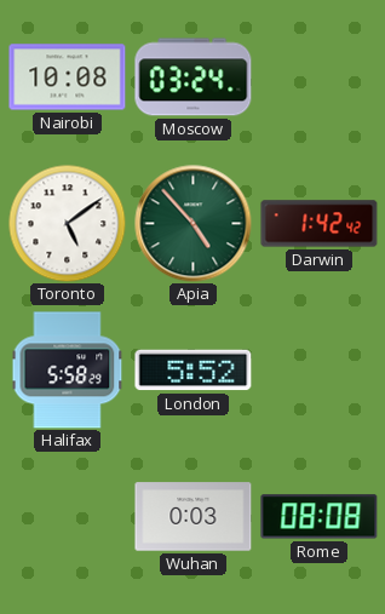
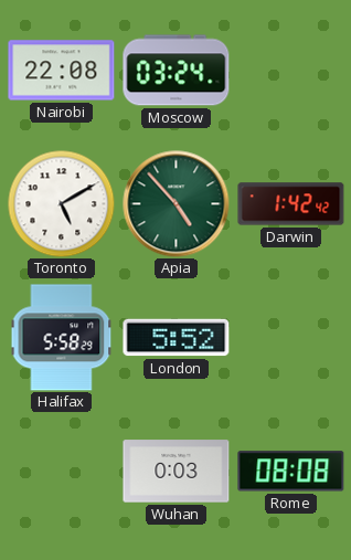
Nairobi: 10:08 -> 22:08 (62, 71)
Toronto: 5:09 -> 5:10 (61, 203)
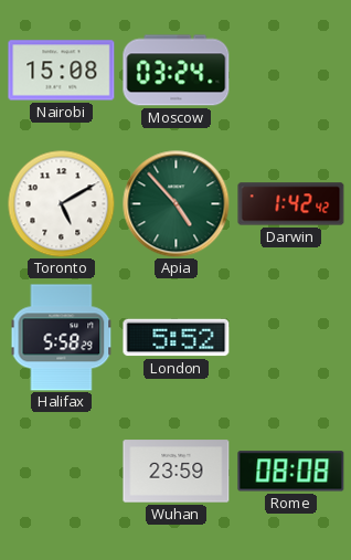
Nairobi: 22:08 -> 15:08 (62, 71)
Wuhan: 0:03 -> 23:59 (177, 472)
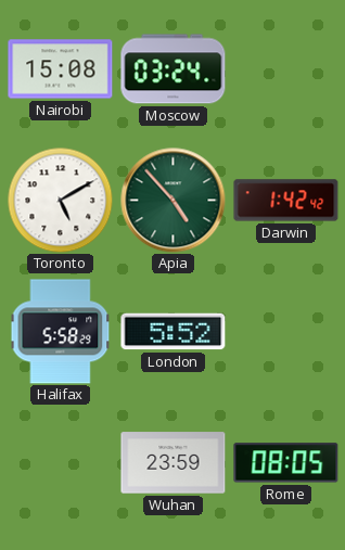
Rome: 08:08 -> 08:05 (286, 463)
